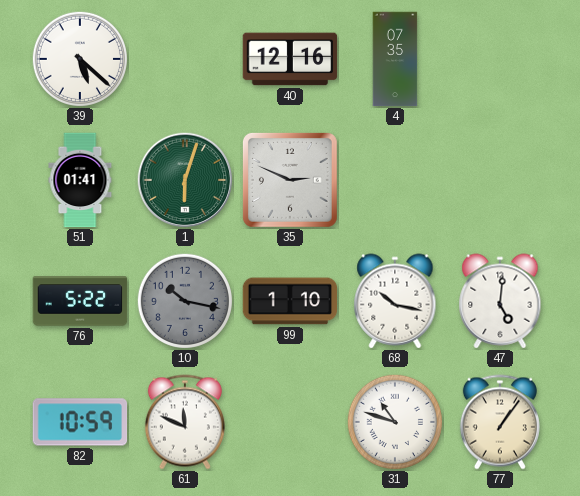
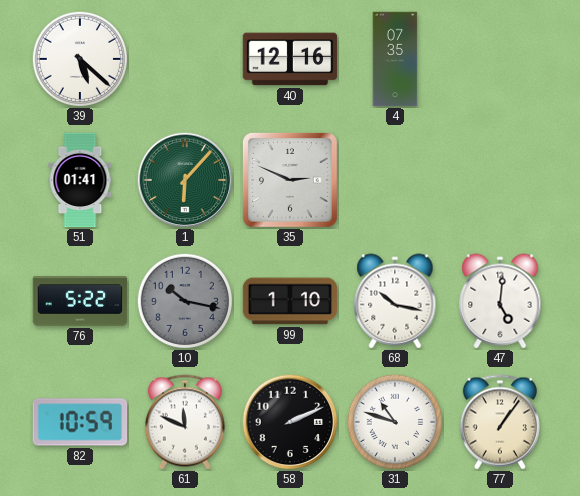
1: 6:03 -> 6:07 (185, 180)
58: none -> 2:11 (290, 422)
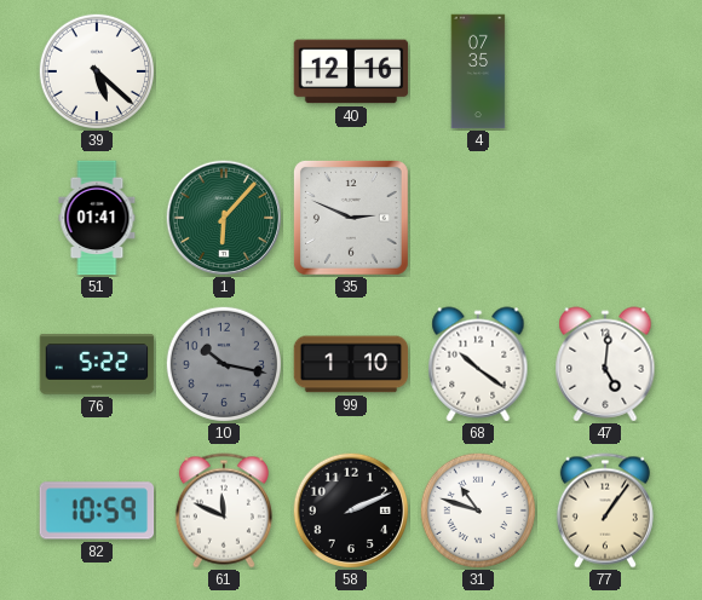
68: 10:17 -> 10:21 (478, 364)
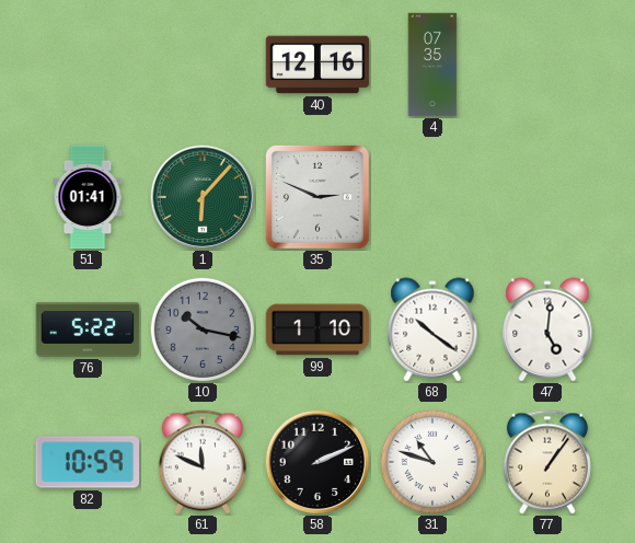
39: 5:22 -> none (96, 70)
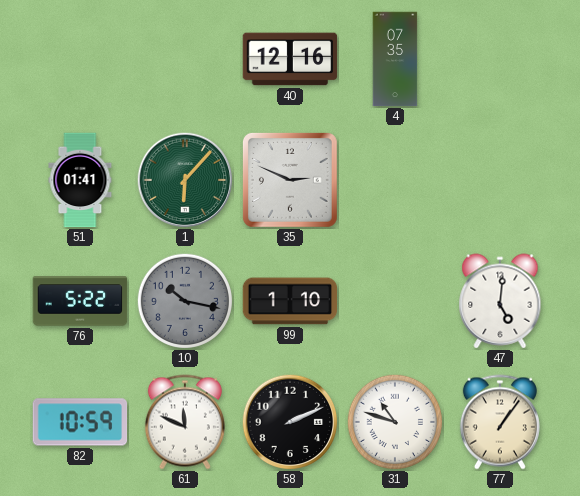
68: 10:21 -> none (432, 330)
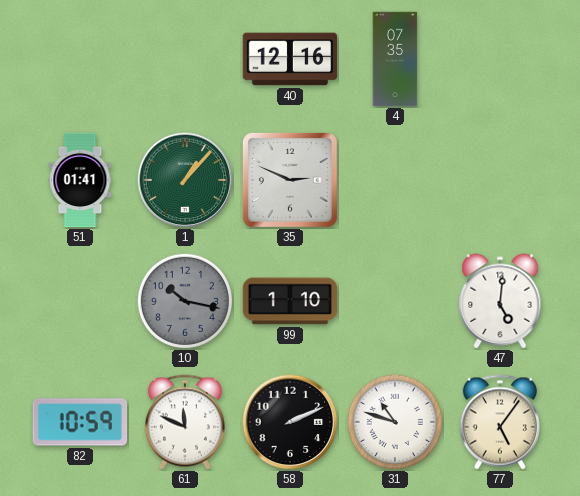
1: 6:07 -> 1:07 (185, 180)
76: 5:22 -> none (80, 301)
77: 1:06 -> 5:06 (500, 422)
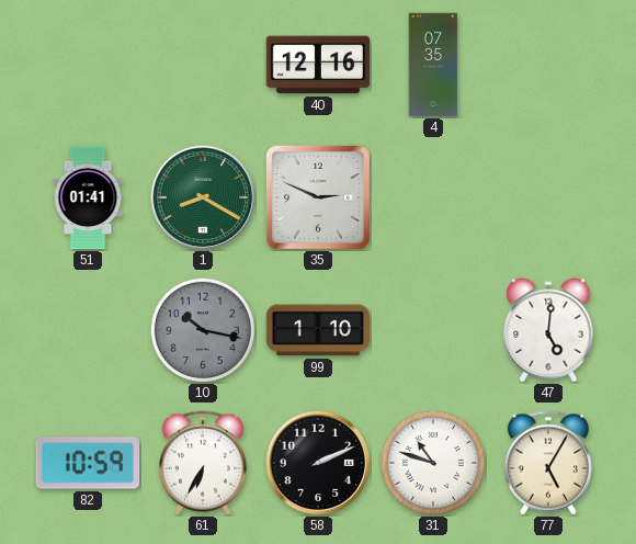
1: 1:07 -> 8:20 (203, 197)
61: 11:49 -> 6:35 (203, 463)
77: 5:06 -> 5:05 (548, 463)
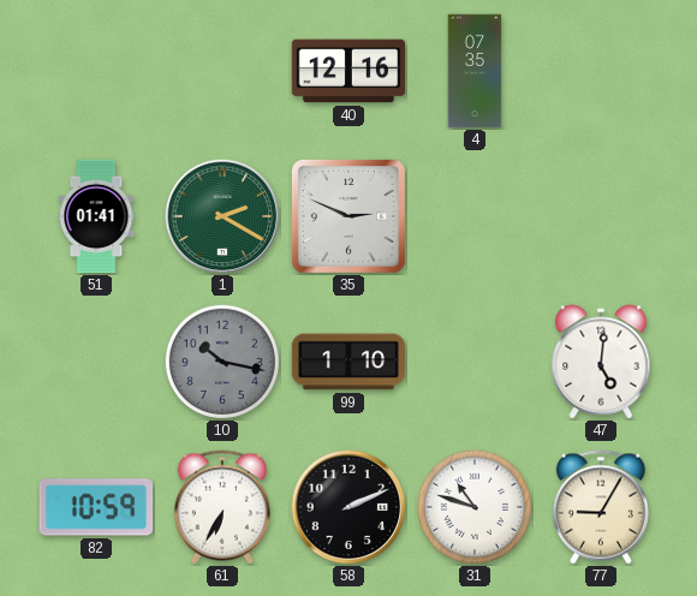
1: 8:20 -> 2:20 (222, 216)
77: 5:05 -> 9:05 (601, 507)
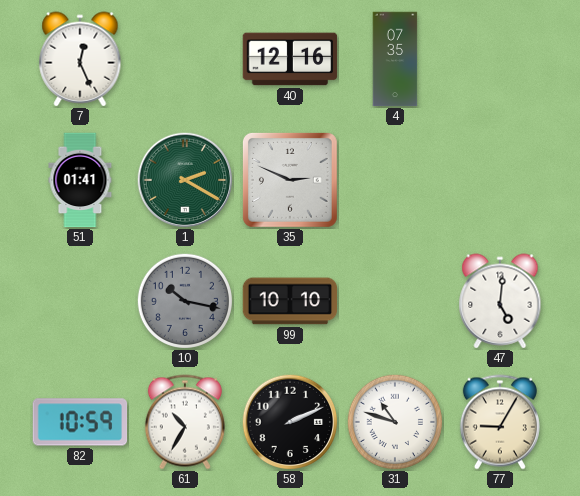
7: none -> 12:26 (80, 59)
99: 1:10 -> 10:10 (290, 301)
61: 6:35 -> 10:35 (185, 422)
